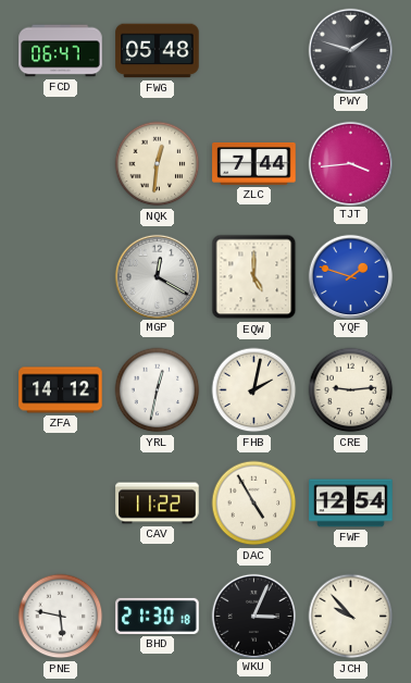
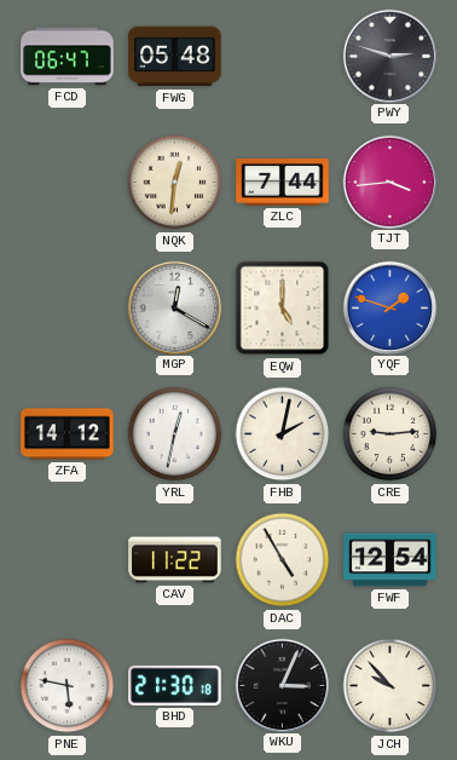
PWY: 1:48 -> 2:48 (389, 56)
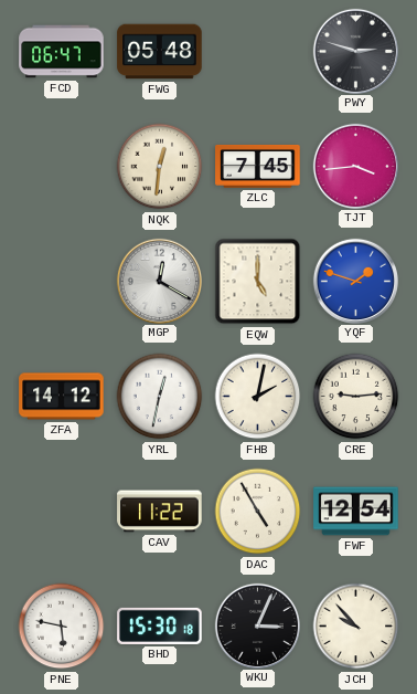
ZLC: 7:44 -> 7:45 (258, 166)
BHD: 21:30 -> 15:30 (160, 625)
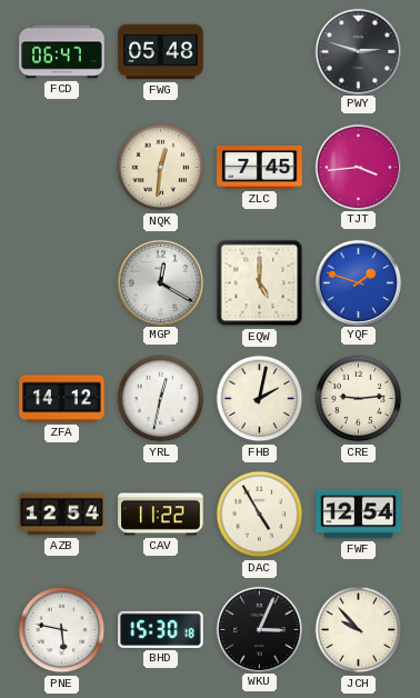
AZB: none -> 12:54 (62, 515)
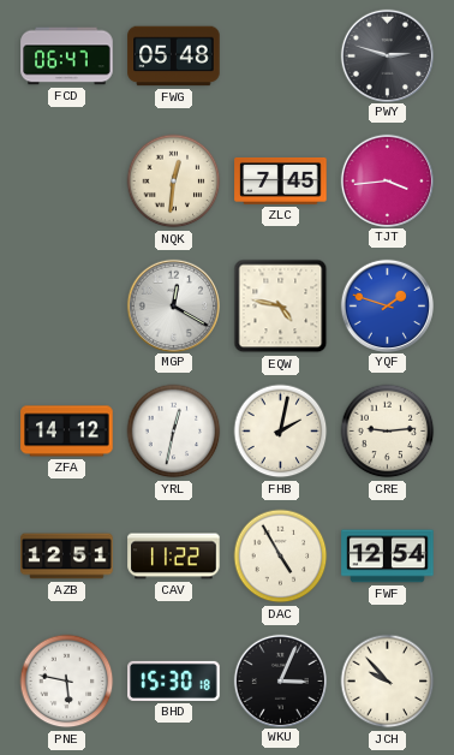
EQW: 5:00 -> 4:47 (281, 307)
AZB: 12:54 -> 12:51 (67, 557)
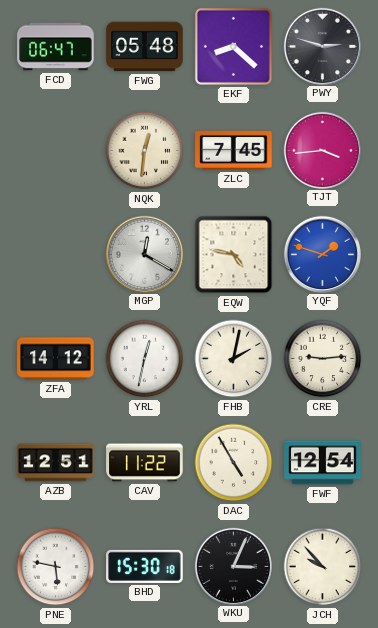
EKF: none -> 8:22 (233, 46)
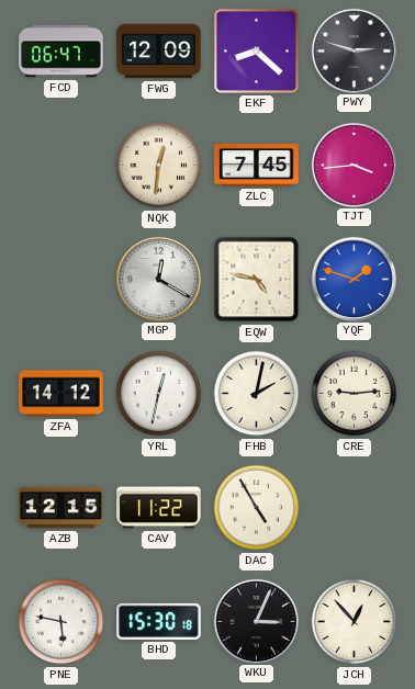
FWG: 05:48 -> 12:09 (159, 52)
AZB: 12:51 -> 12:15 (61, 508)
FWF: 12:54 -> none (323, 463)
JCH: 9:53 -> 12:53 (355, 622)
